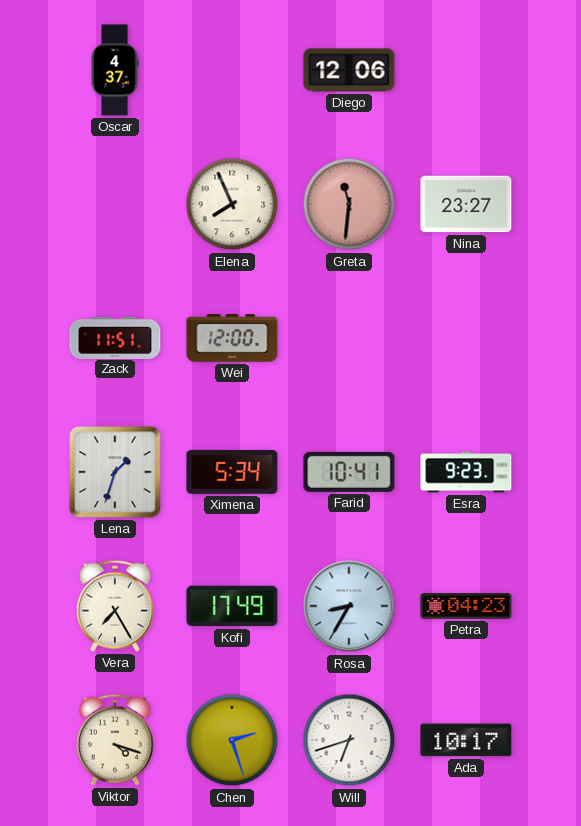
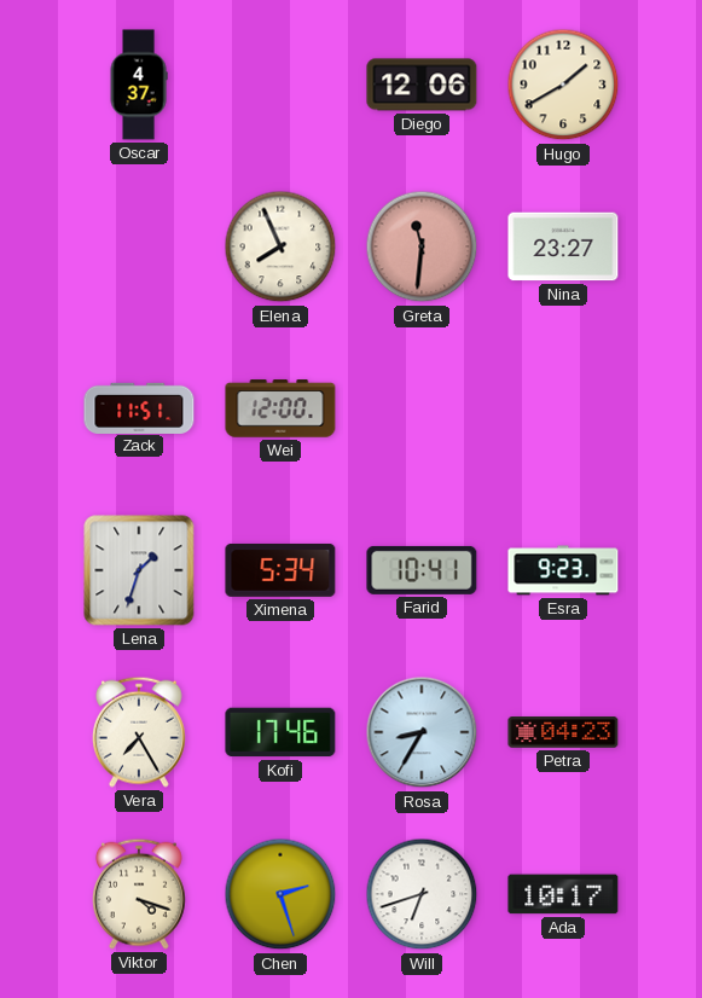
Hugo: none -> 1:40 (563, 85)
Kofi: 17:49 -> 17:46 (280, 732)
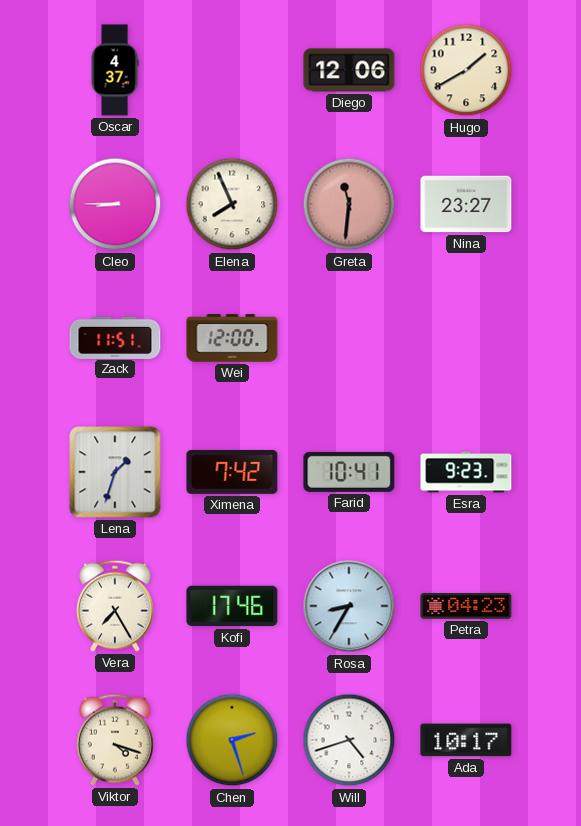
Cleo: none -> 8:45 (115, 204)
Ximena: 5:34 -> 7:42 (232, 472)
Will: 6:42 -> 4:42 (349, 740)
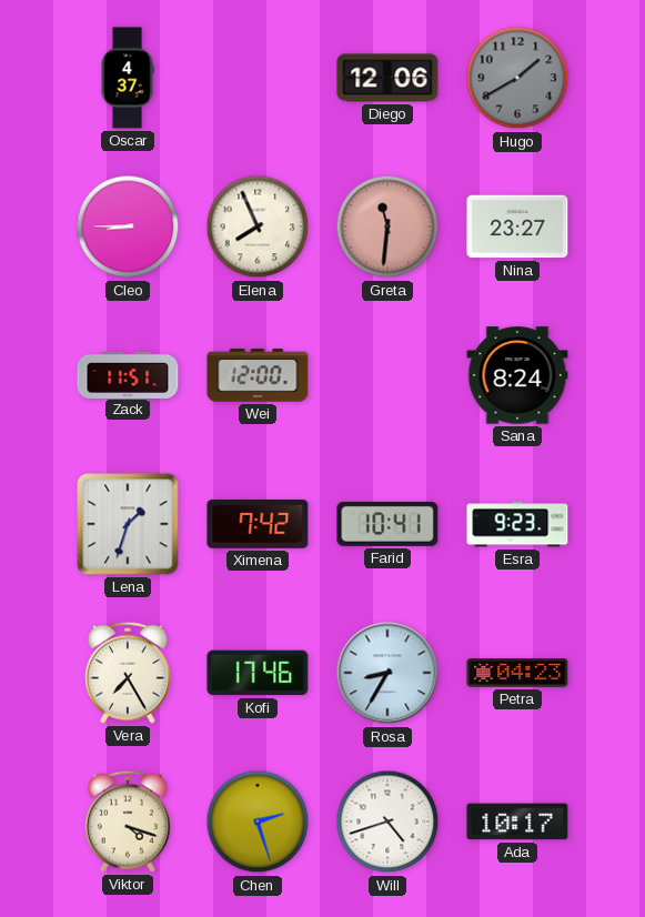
Hugo dial: cream -> grey (517, 78)
Sana: none -> 8:24 (517, 375)
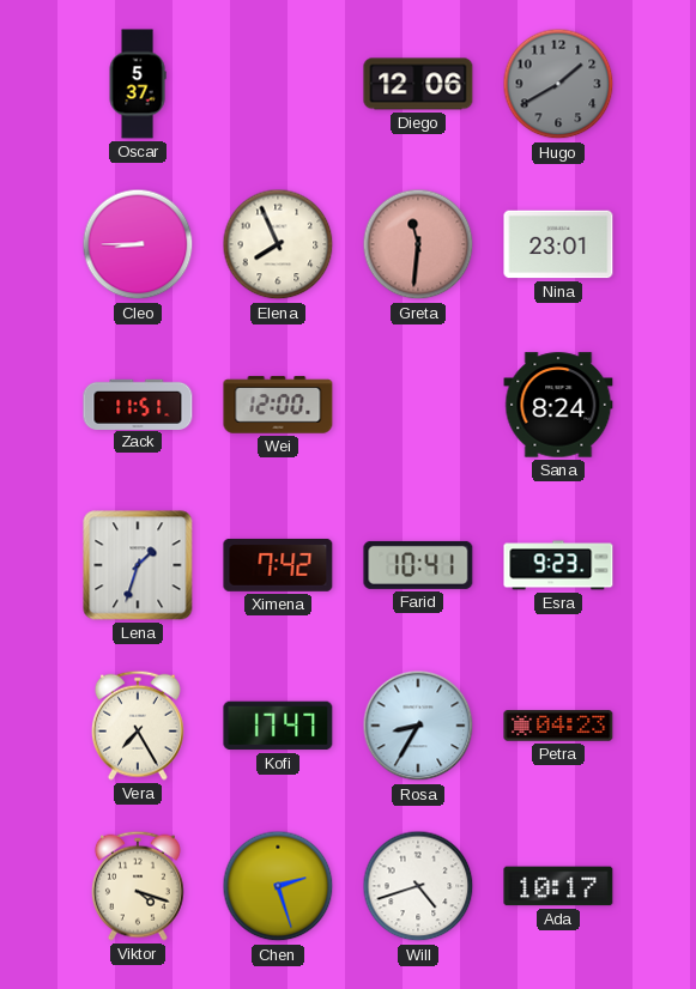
Oscar: 4:37 -> 5:37 (138, 84)
Nina: 23:27 -> 23:01 (558, 244)
Kofi: 17:46 -> 17:47 (278, 726)
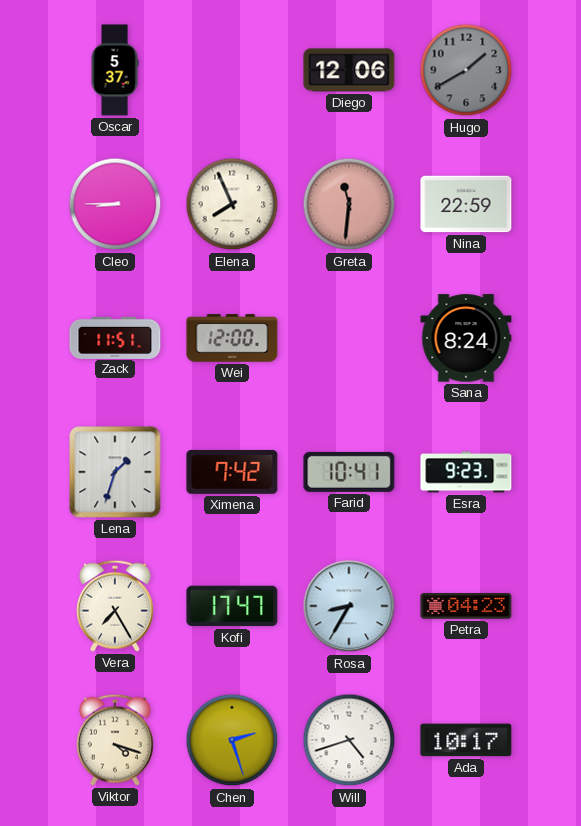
Nina: 23:01 -> 22:59 (466, 204)
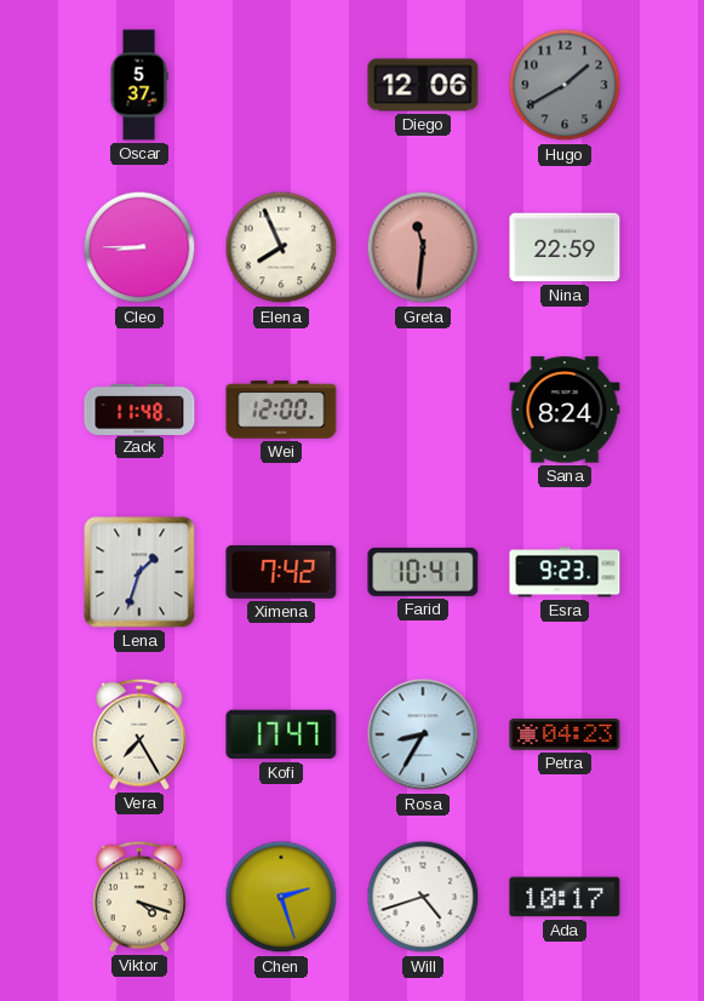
Zack: 11:51 -> 11:48 (139, 408)
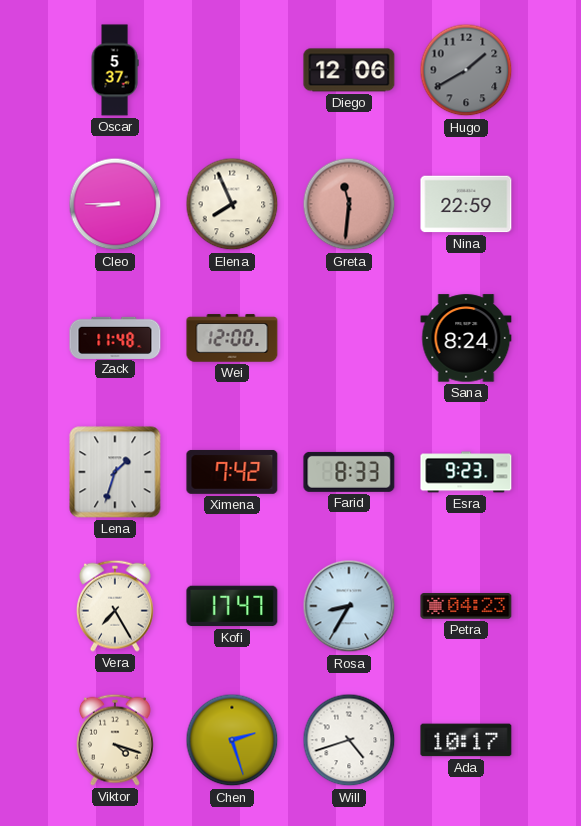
Farid: 10:41 -> 8:33 (349, 472)
